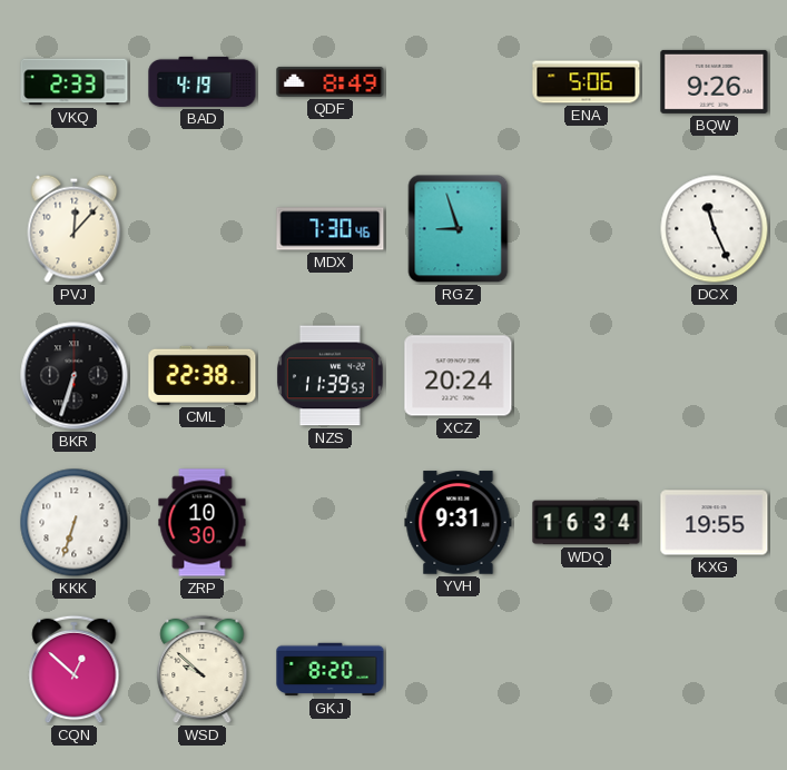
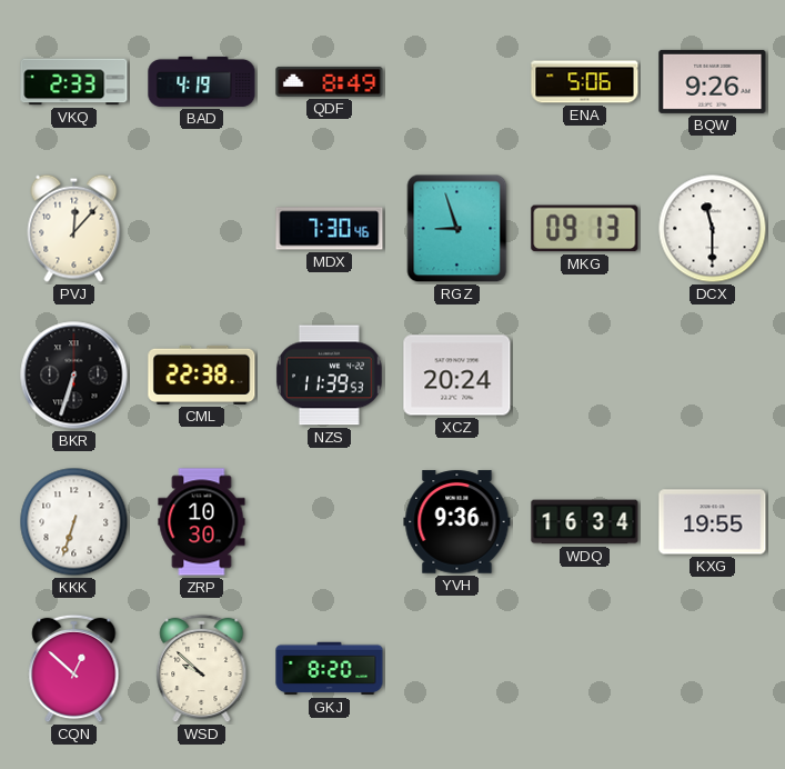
MKG: none -> 09:13 (585, 229)
DCX: 11:26 -> 11:30 (713, 229)
YVH: 9:31 -> 9:36 (457, 522)
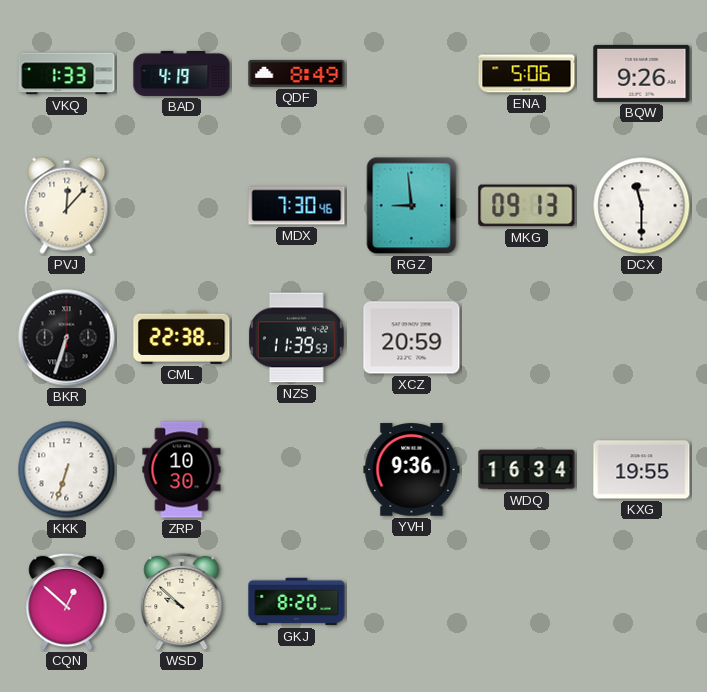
VKQ: 2:33 -> 1:33 (67, 74)
RGZ: 8:57 -> 8:59 (412, 206)
XCZ: 20:24 -> 20:59 (412, 338)
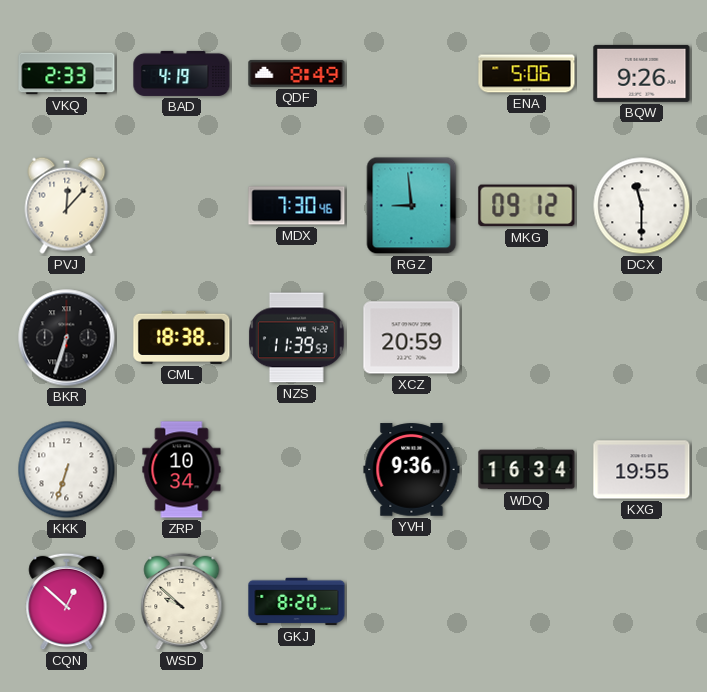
VKQ: 1:33 -> 2:33 (67, 74)
MKG: 09:13 -> 09:12 (527, 206)
CML: 22:38 -> 18:38 (182, 337)
ZRP: 10:30 -> 10:34 (182, 470)
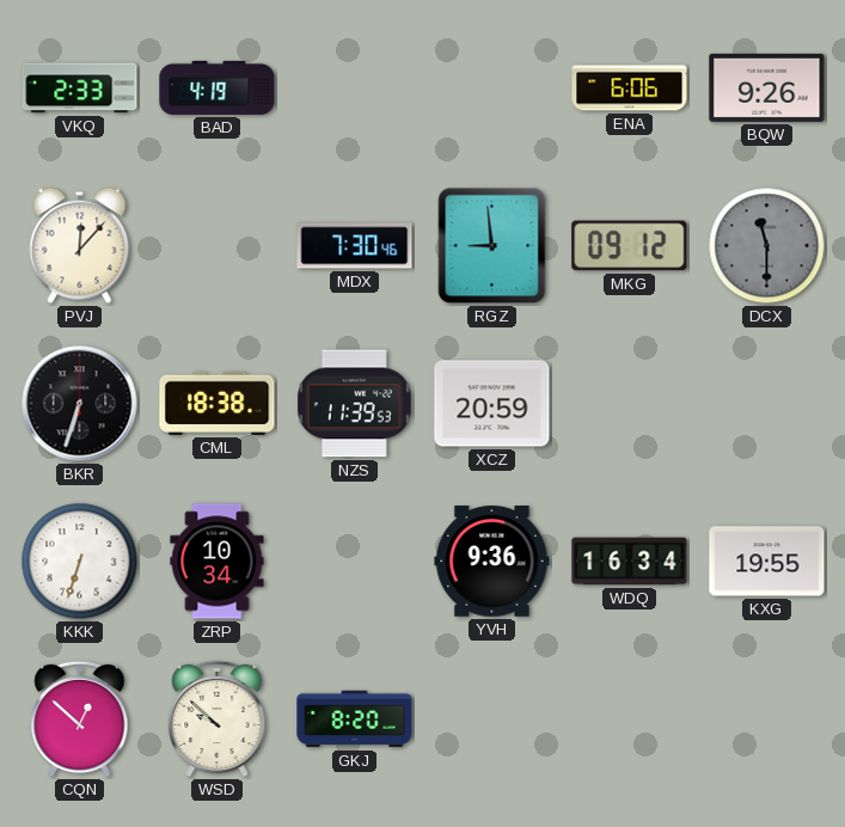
QDF: 8:49 -> none (297, 73)
ENA: 5:06 -> 6:06 (630, 88)
DCX dial: white -> grey (767, 246)
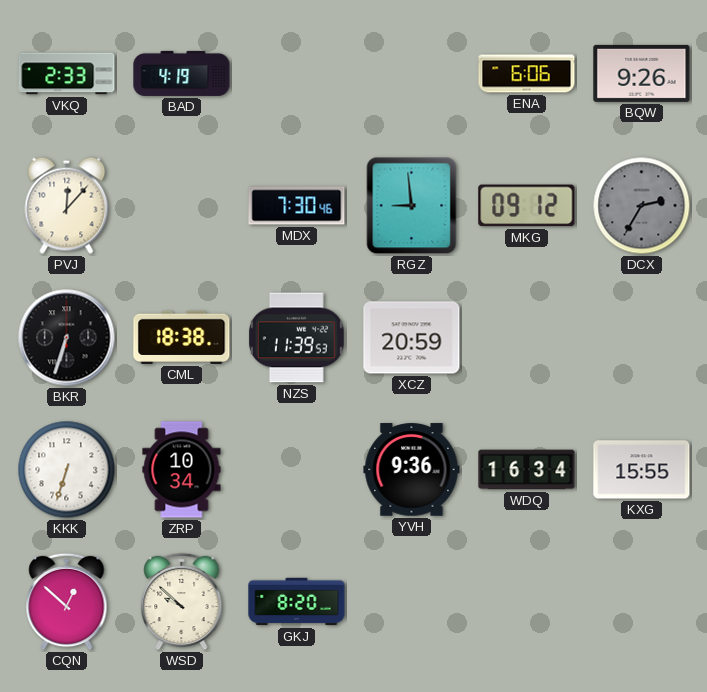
DCX: 11:30 -> 2:35 (642, 206)
KXG: 19:55 -> 15:55 (642, 470)
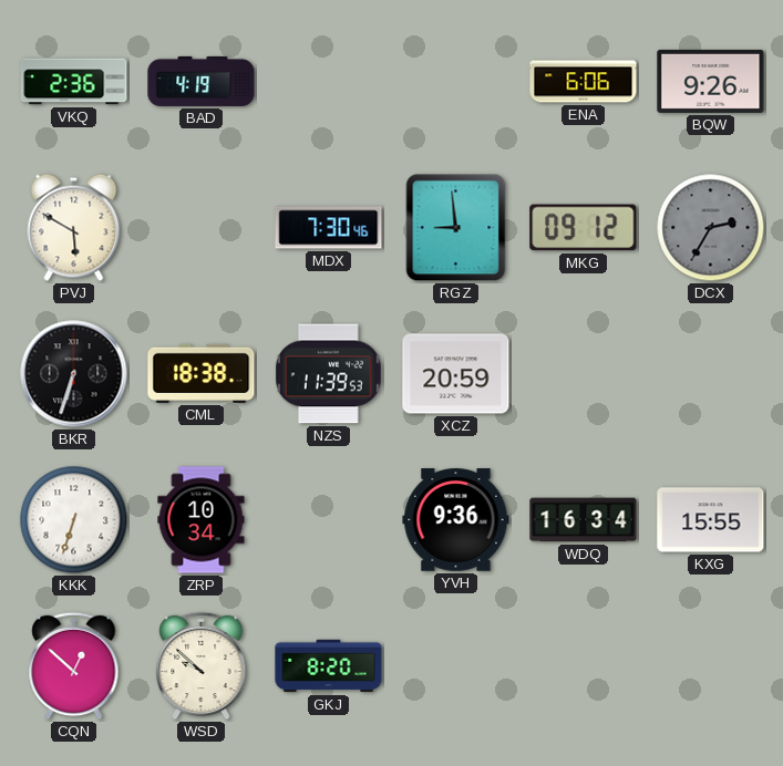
VKQ: 2:33 -> 2:36 (74, 82)
PVJ: 12:07 -> 5:50 (74, 227)
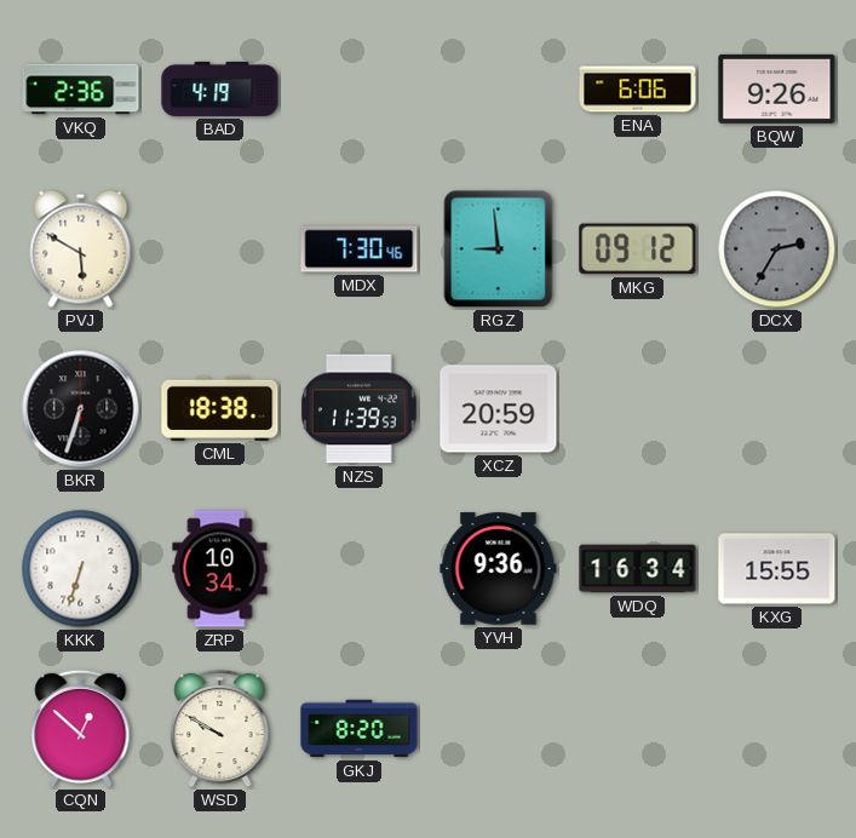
WSD: 9:52 -> 9:50 (220, 729)
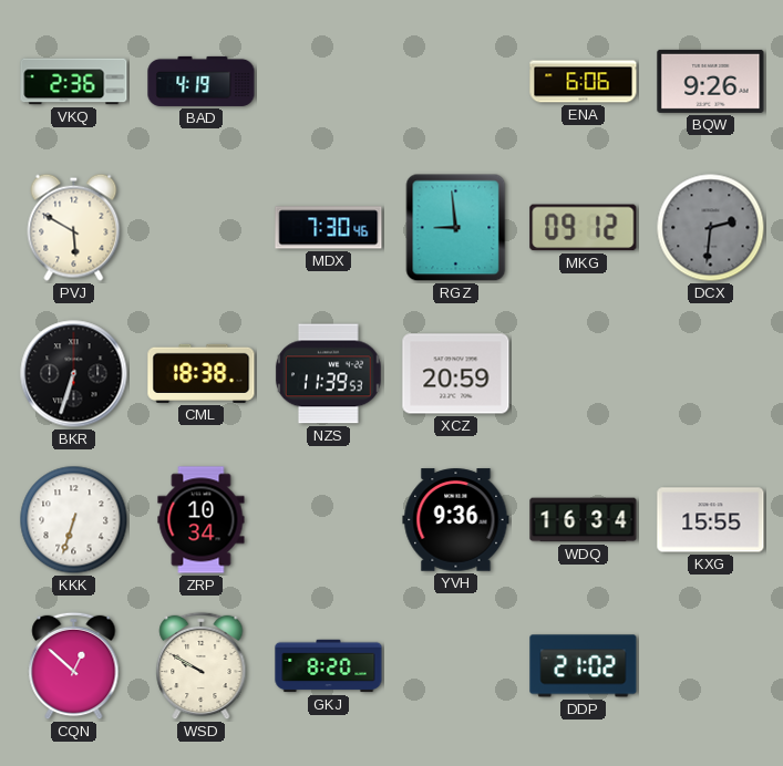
DCX: 2:35 -> 2:31 (711, 228)
DDP: none -> 21:02 (584, 666)
